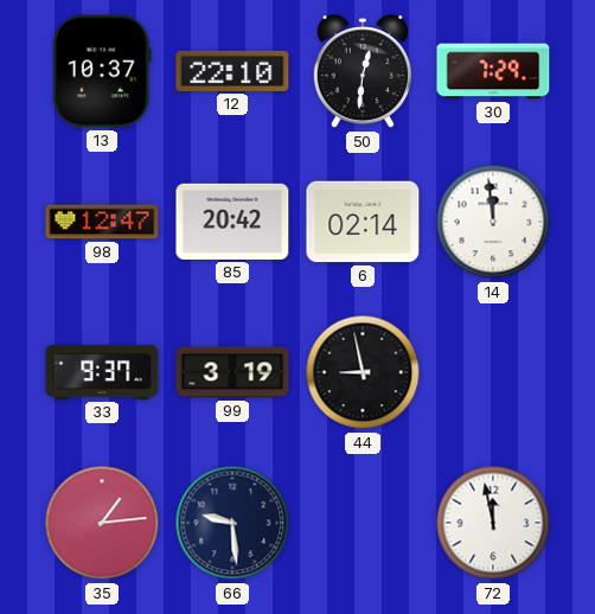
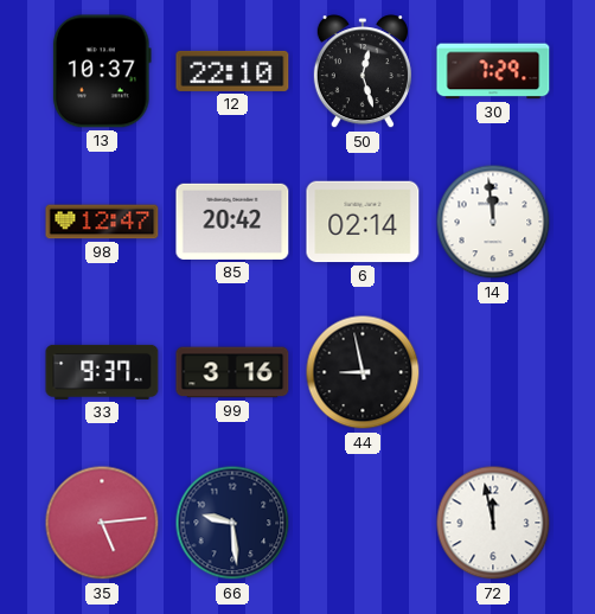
50: 12:31 -> 12:27 (363, 72)
99: 3:19 -> 3:16 (232, 372)
35: 1:14 -> 5:14 (102, 523)
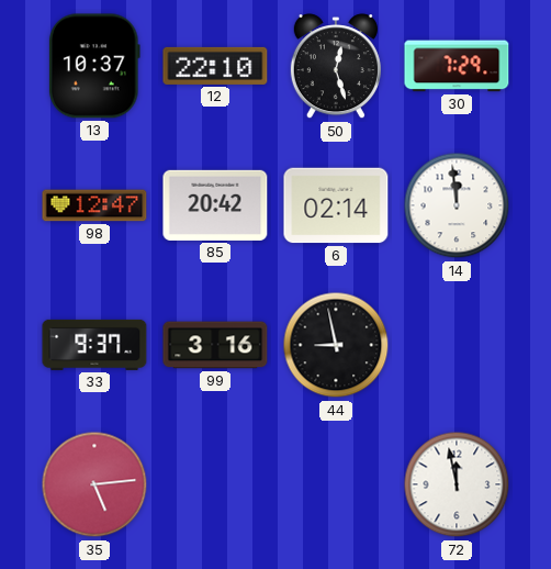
66: 9:29 -> none (232, 523)
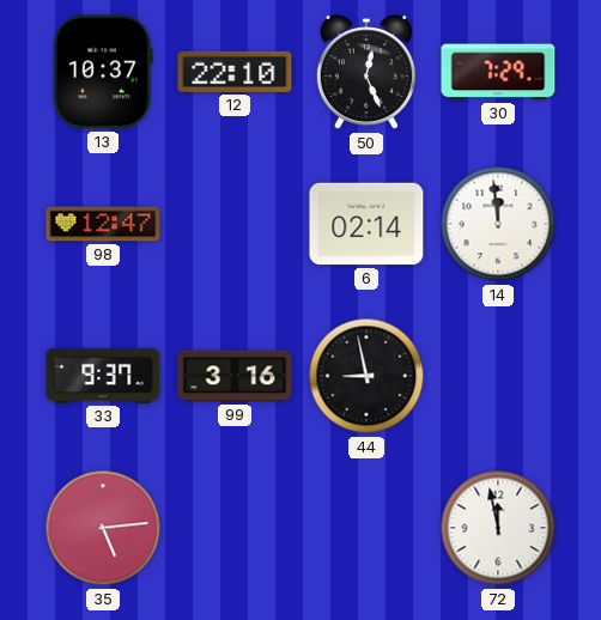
50: 12:27 -> 12:26 (366, 73)
85: 20:42 -> none (215, 205)
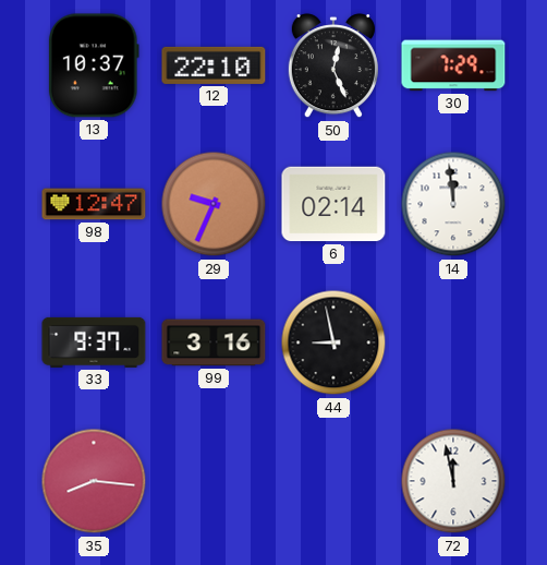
29: none -> 9:34 (214, 204)
35: 5:14 -> 8:16 (94, 481)
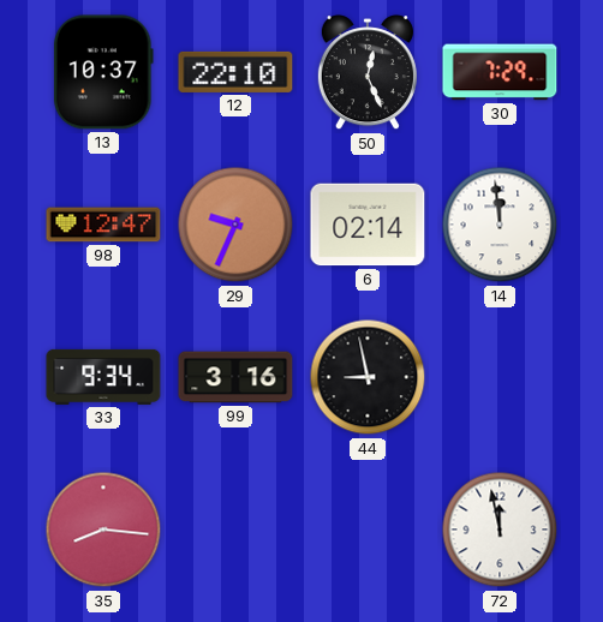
33: 9:37 -> 9:34 (103, 377)
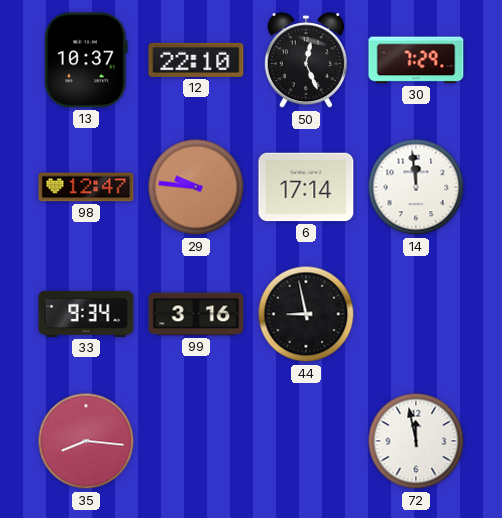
29: 9:34 -> 9:46 (196, 187)
6: 02:14 -> 17:14 (306, 187)
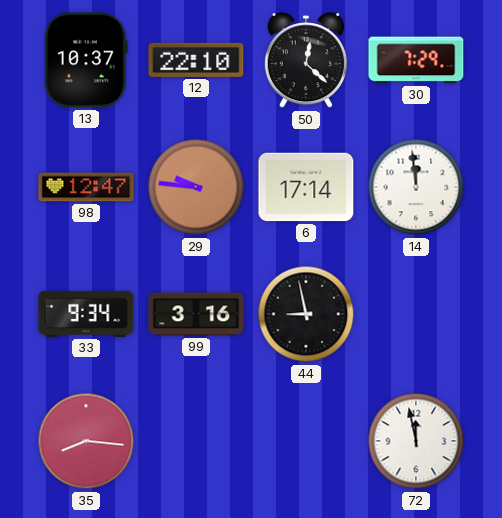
50: 12:26 -> 12:22 (306, 61)
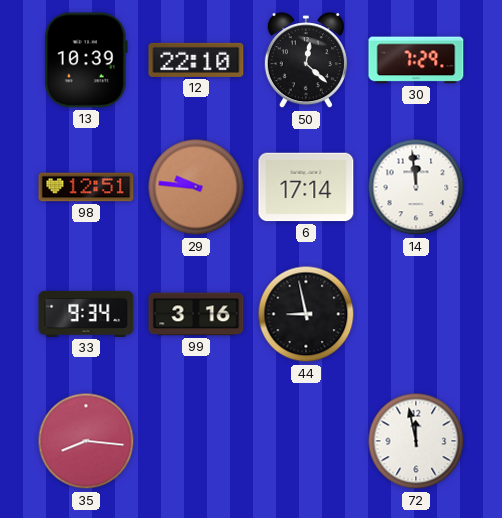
13: 10:37 -> 10:39 (86, 60)
98: 12:47 -> 12:51 (86, 187)
